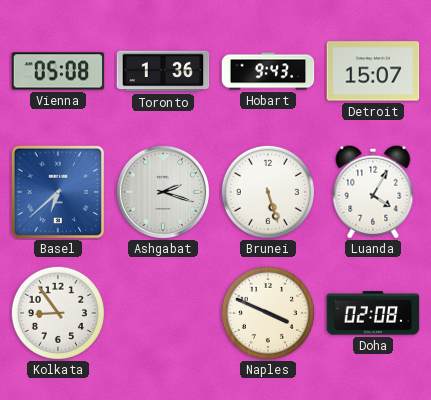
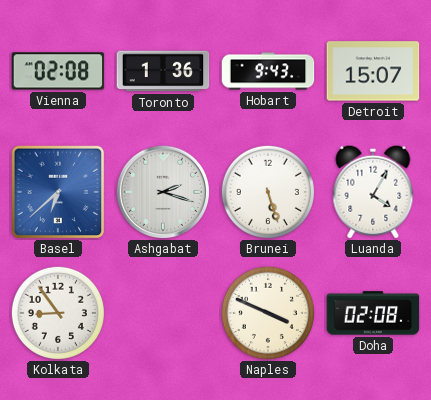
Vienna: 05:08 -> 02:08 (58, 71)
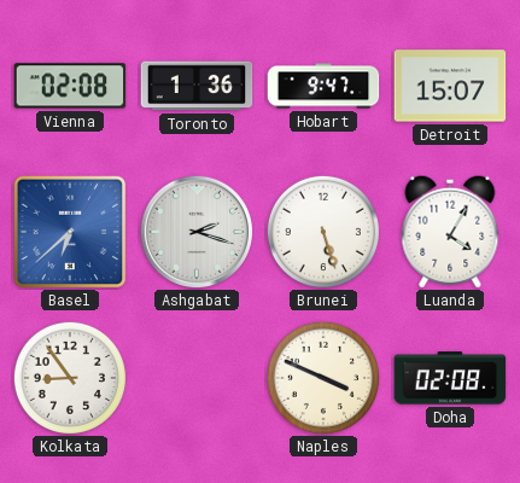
Hobart: 9:43 -> 9:47 (323, 86)
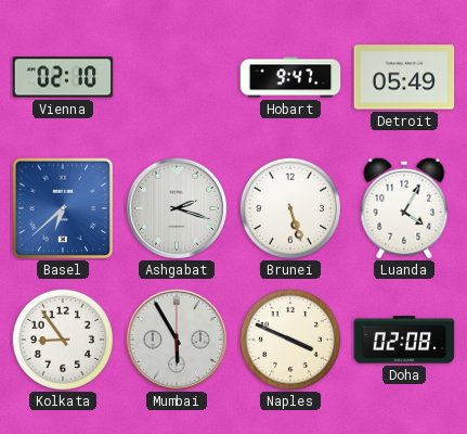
Vienna: 02:08 -> 02:10 (63, 77)
Toronto: 1:36 -> none (197, 86)
Detroit: 15:07 -> 05:49 (404, 77)
Mumbai: none -> 5:55 (176, 339)
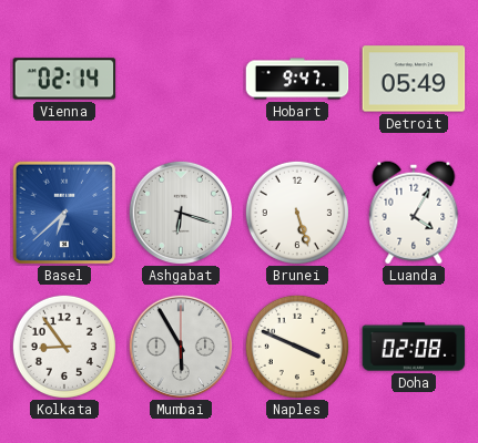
Vienna: 02:10 -> 02:14 (64, 79)
Ashgabat: 2:18 -> 6:18 (180, 212)
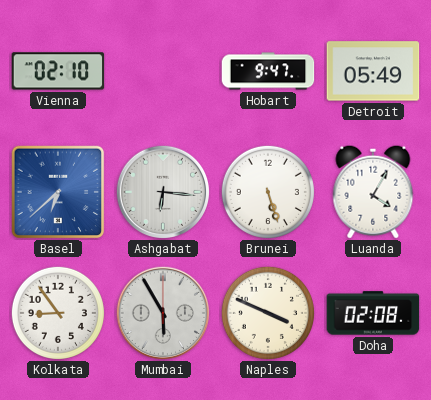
Vienna: 02:14 -> 02:10 (58, 71)
Ashgabat: 6:18 -> 6:16 (162, 191)
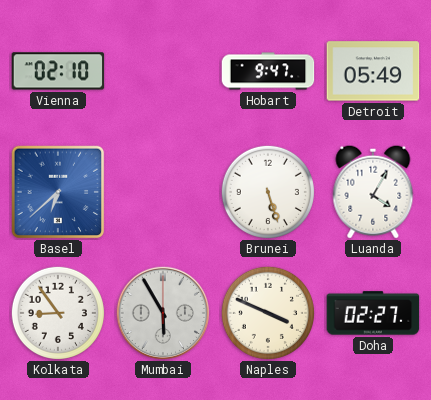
Ashgabat: 6:16 -> none (162, 191)
Doha: 02:08 -> 02:27 (373, 313)
